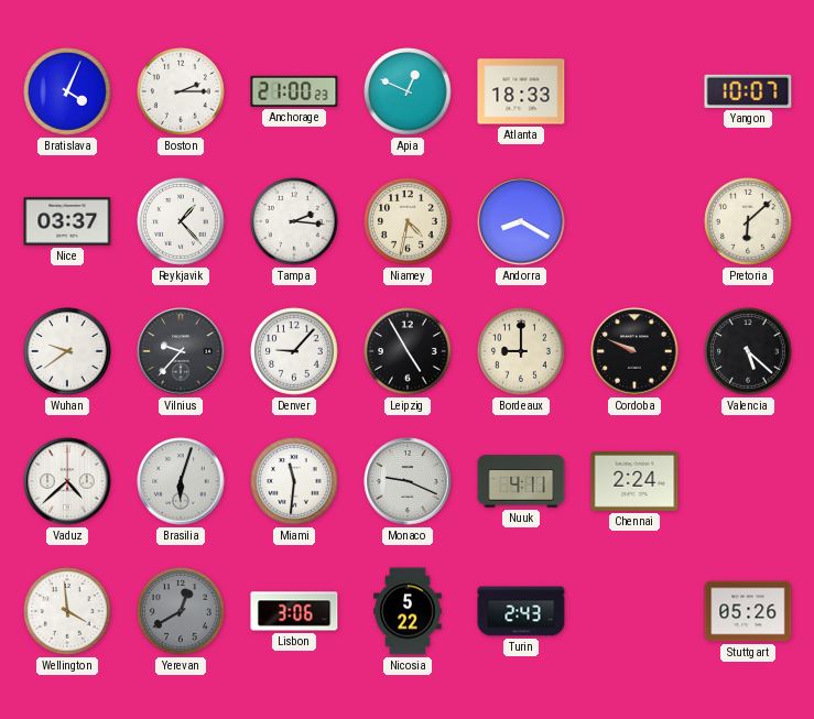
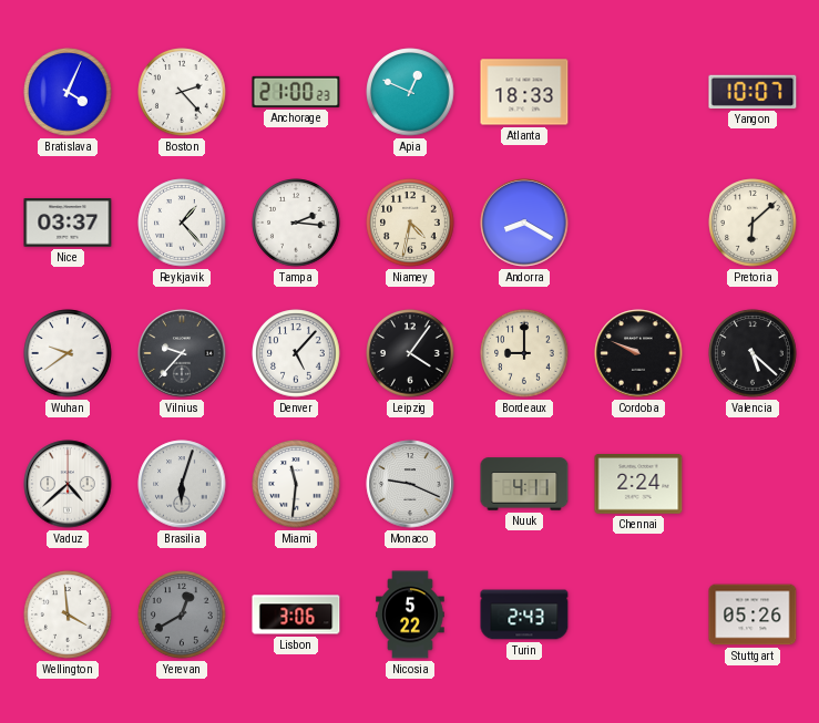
Boston: 2:15 -> 2:23 (182, 92)
Denver: 9:07 -> 5:07 (296, 353)
Leipzig: 4:55 -> 4:06 (410, 353)
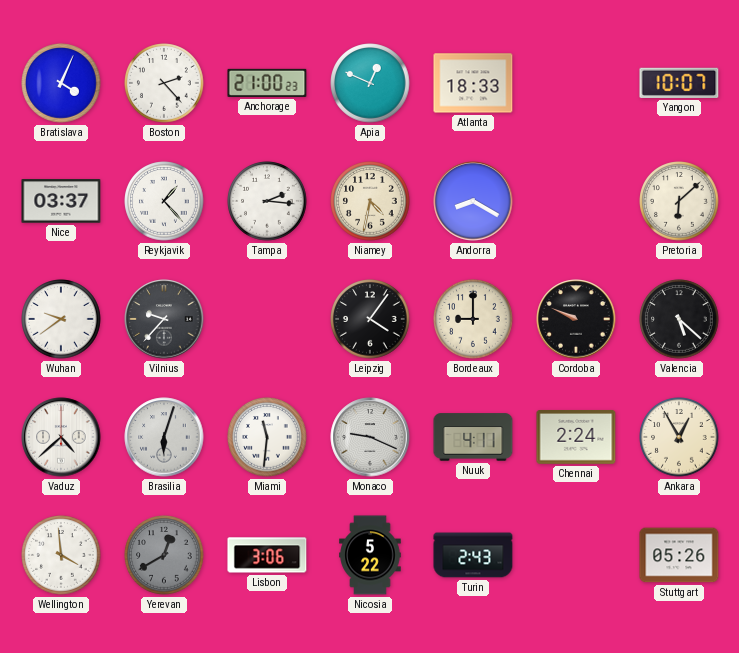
Denver: 5:07 -> none (296, 353)
Ankara: none -> 12:55 (679, 437)
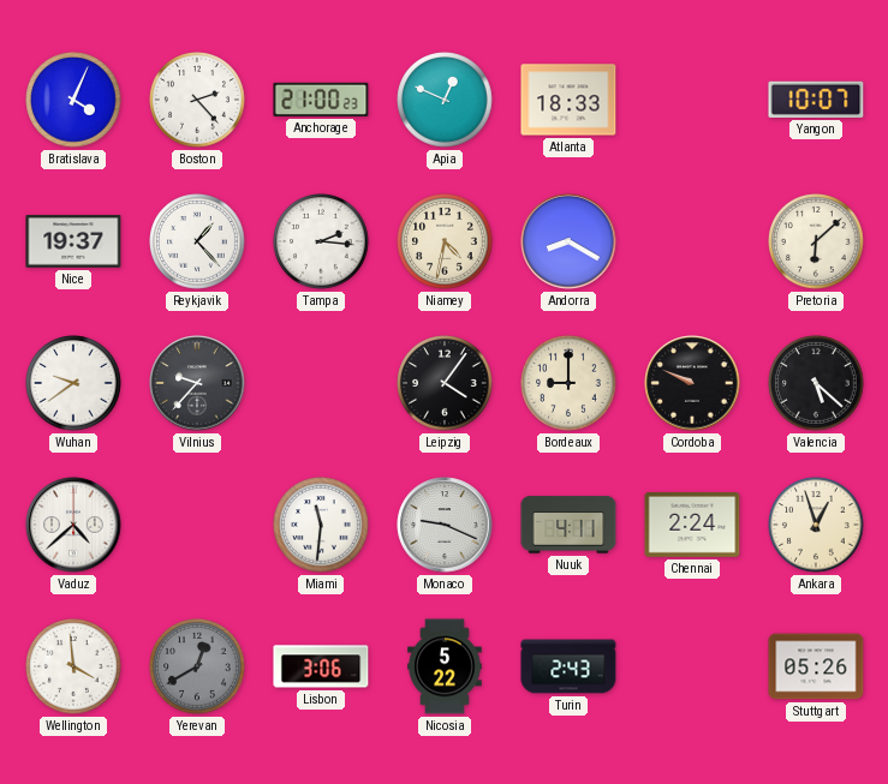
Nice: 03:37 -> 19:37 (73, 241)
Brasilia: 6:03 -> none (164, 437)
Ankara: 12:55 -> 12:57 (816, 525)
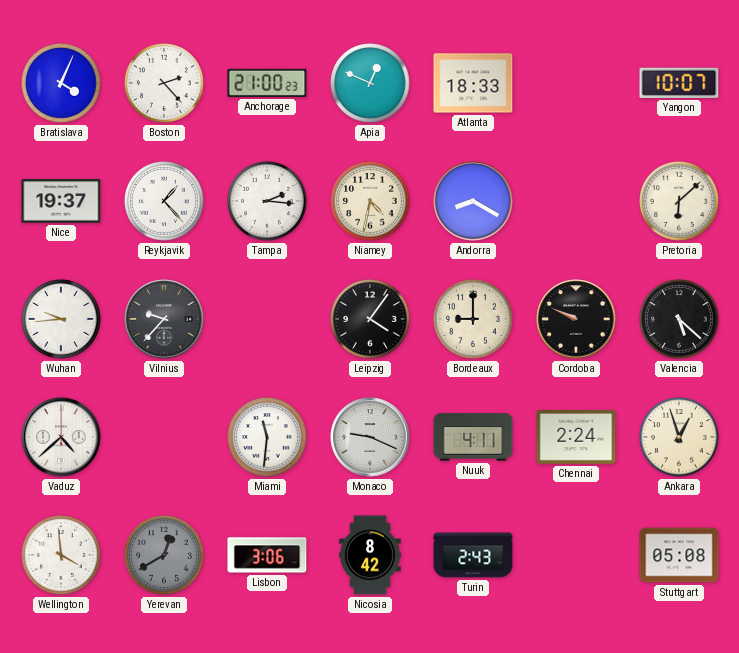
Wuhan: 9:39 -> 9:44 (61, 319)
Nicosia: 5:22 -> 8:42 (370, 555)
Stuttgart: 05:26 -> 05:08 (679, 555)
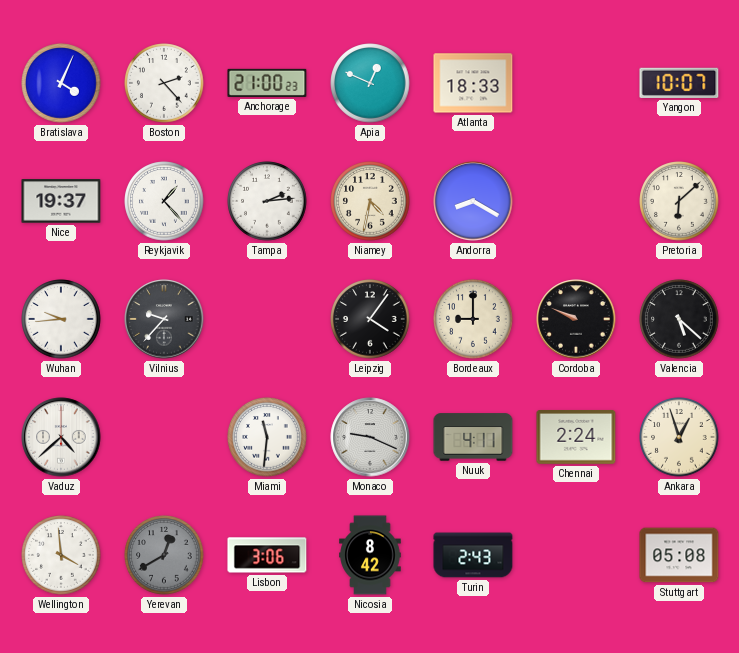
Tampa: 2:16 -> 2:14 (267, 201)
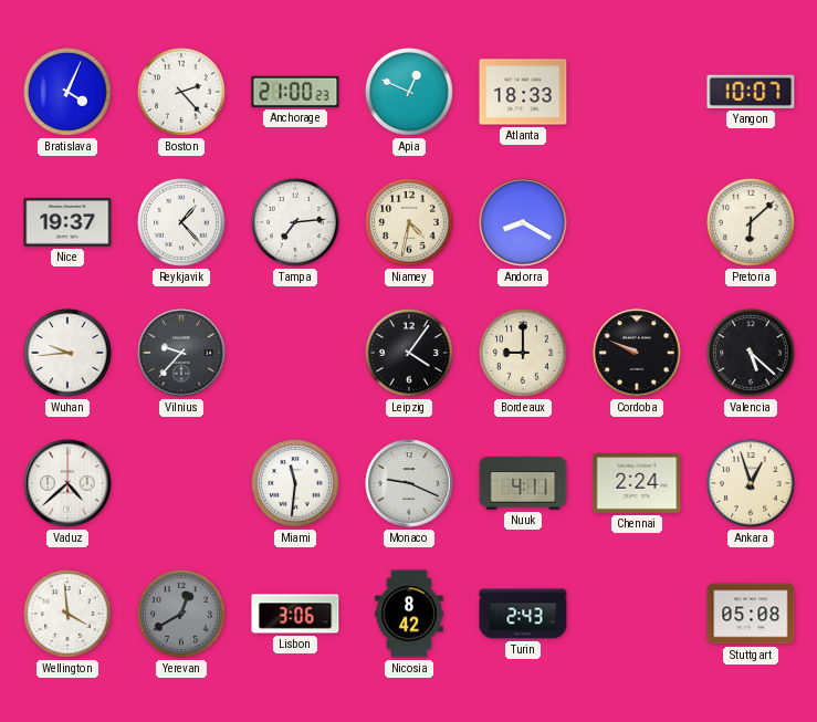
Tampa: 2:14 -> 7:14 (295, 222)
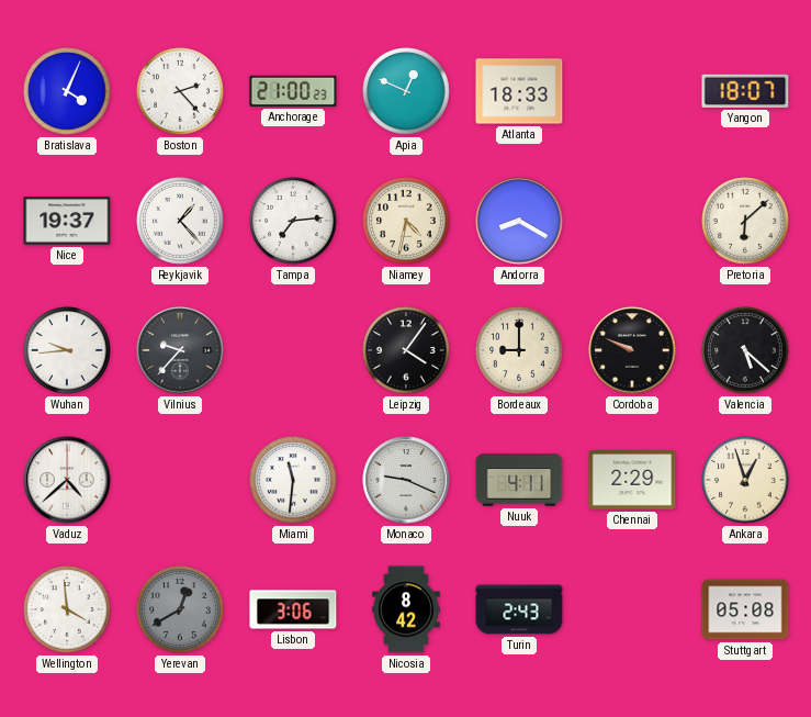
Yangon: 10:07 -> 18:07 (745, 91)
Chennai: 2:24 -> 2:29 (632, 481)
